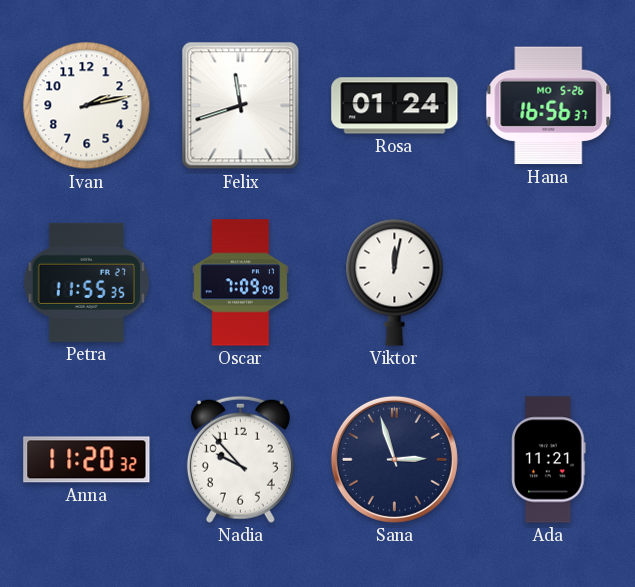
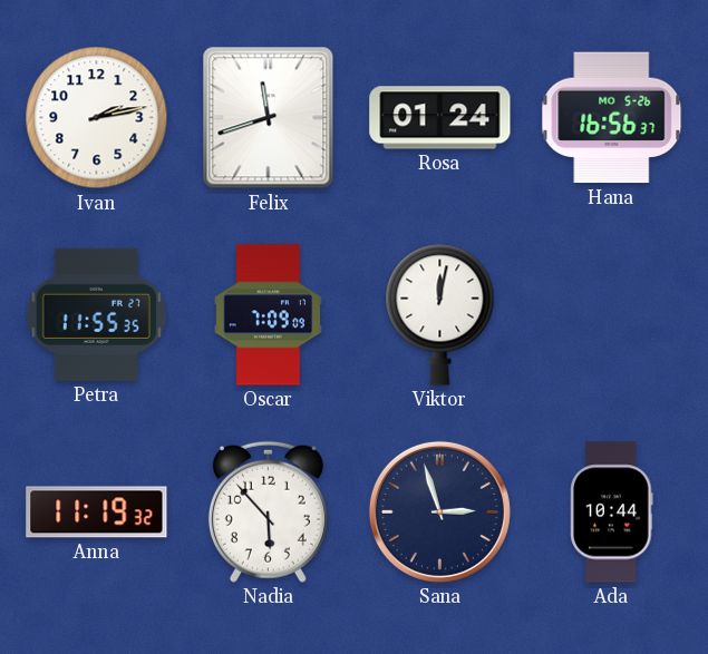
Anna: 11:20 -> 11:19 (97, 513)
Nadia: 9:53 -> 5:53 (268, 511)
Ada: 11:21 -> 10:44 (612, 513)
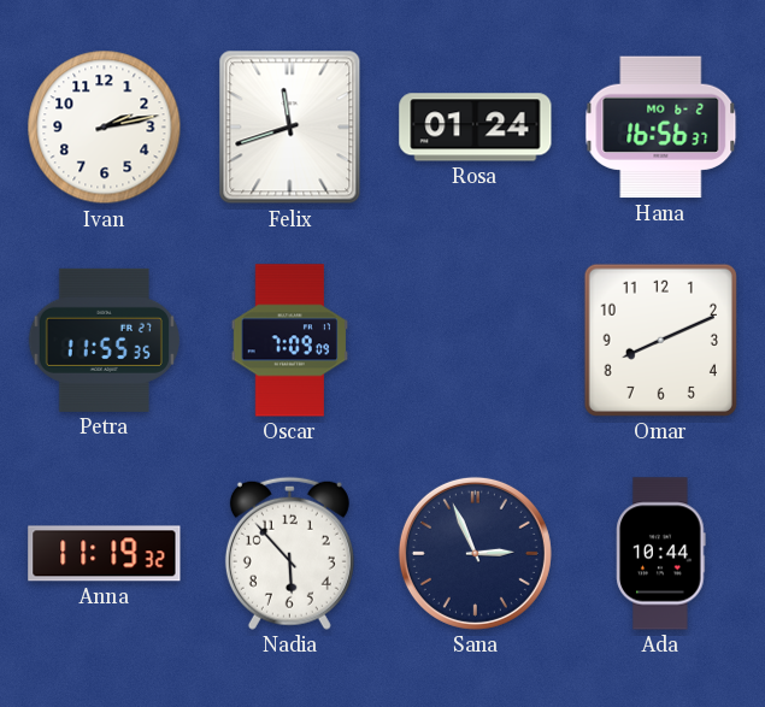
Hana date: MO 5-26 -> MO 6-2 (661, 128)
Viktor: 12:02 -> none (440, 314)
Omar: none -> 8:11 (660, 340)
Sana: 2:57 -> 2:56 (475, 553)
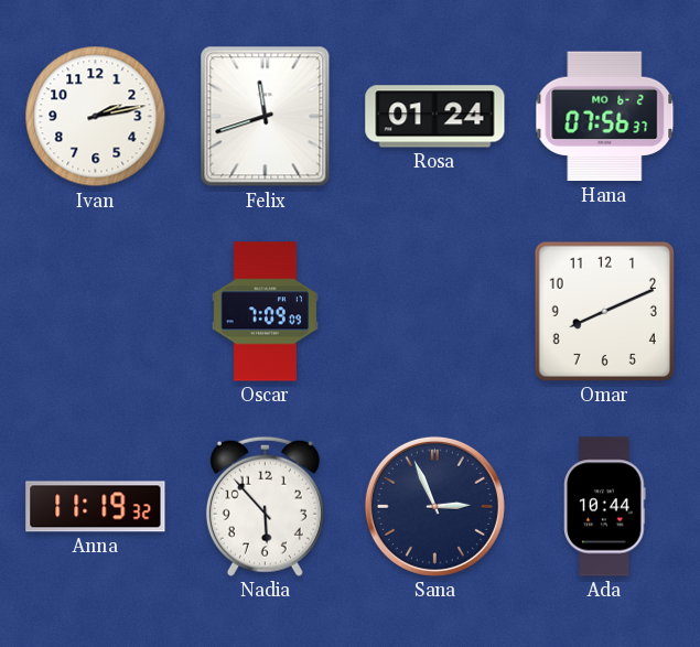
Hana: 16:56 -> 07:56 (605, 117)
Petra: 11:55 -> none (104, 340)
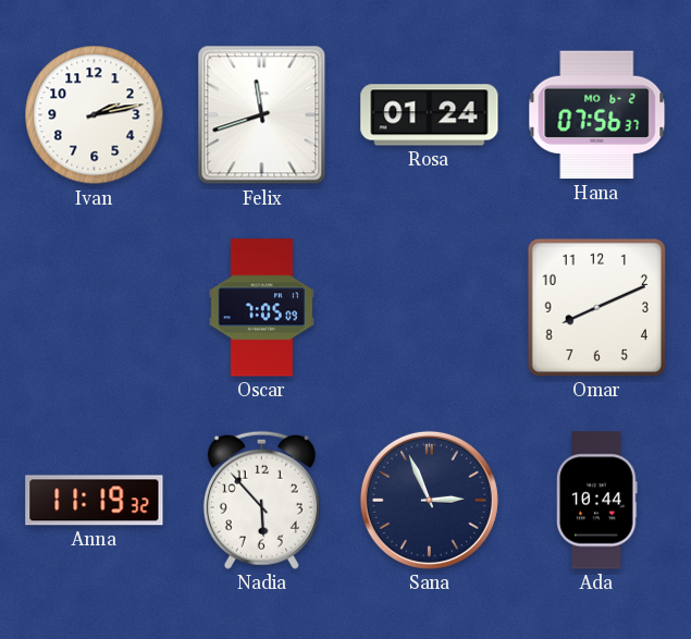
Oscar: 7:09 -> 7:05 (261, 308)
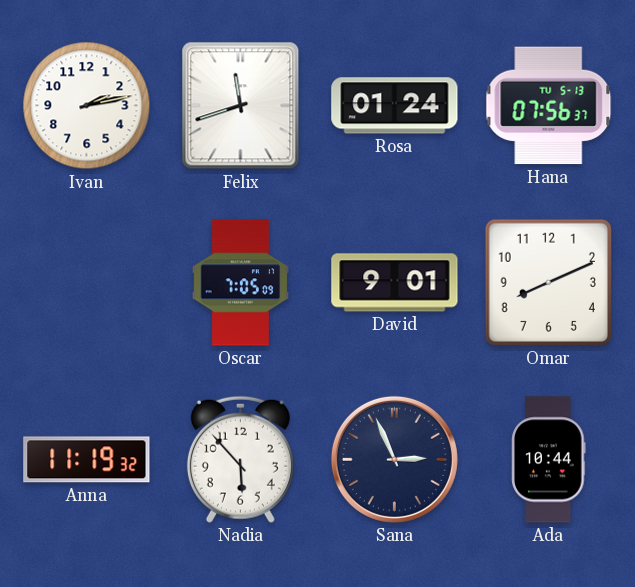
Hana date: MO 6-2 -> TU 5-13 (549, 106)
David: none -> 9:01 (395, 283)
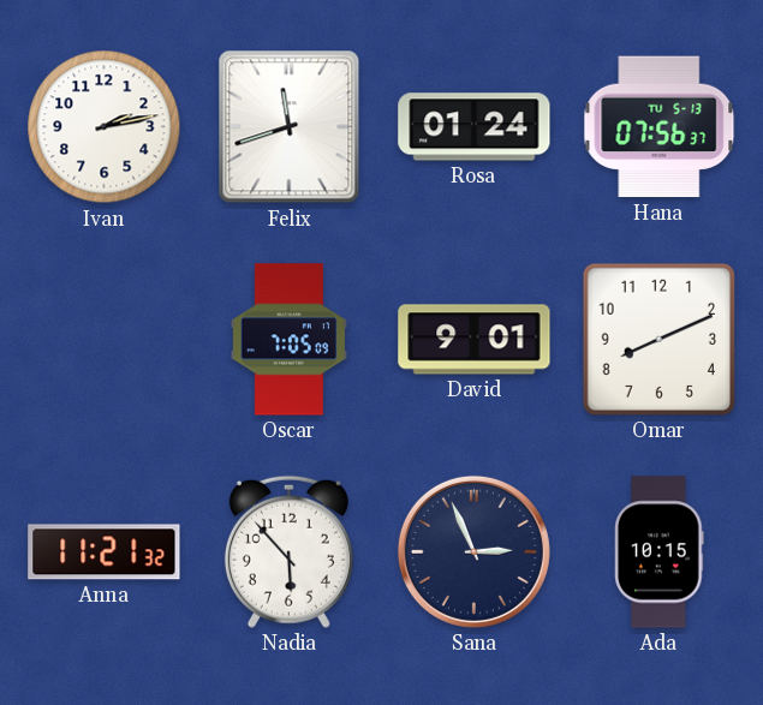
Anna: 11:19 -> 11:21 (105, 552)
Ada: 10:44 -> 10:15 (660, 552)
